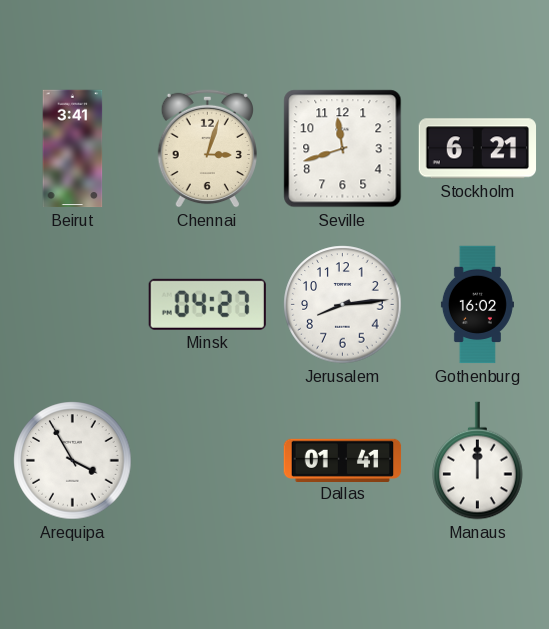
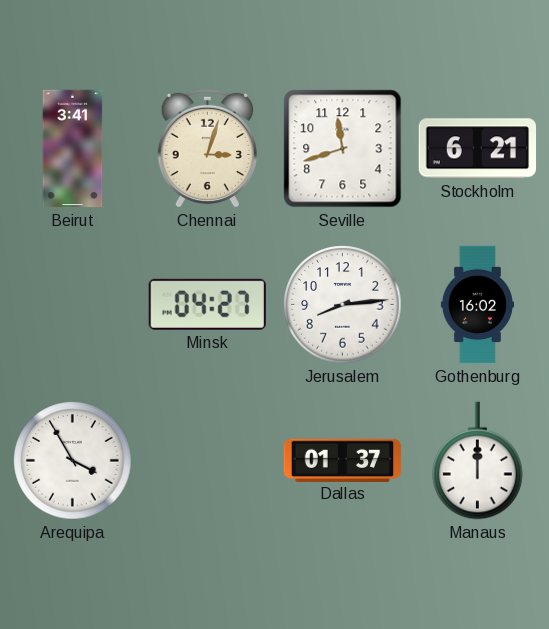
Dallas: 01:41 -> 01:37 (343, 460)
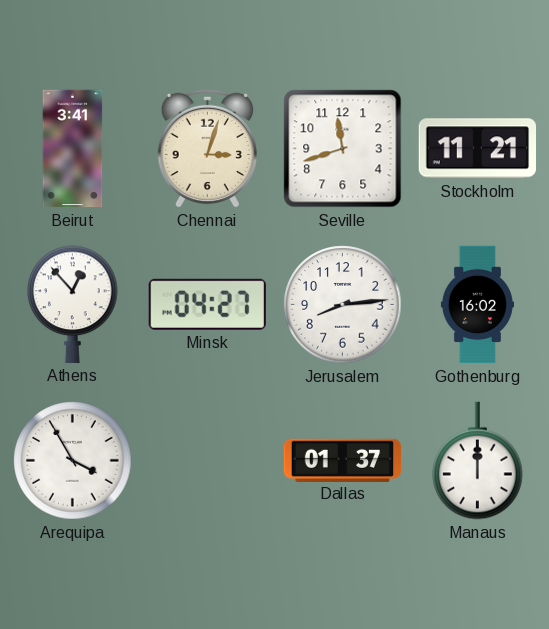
Stockholm: 6:21 -> 11:21 (478, 149)
Athens: none -> 12:53 (73, 304)
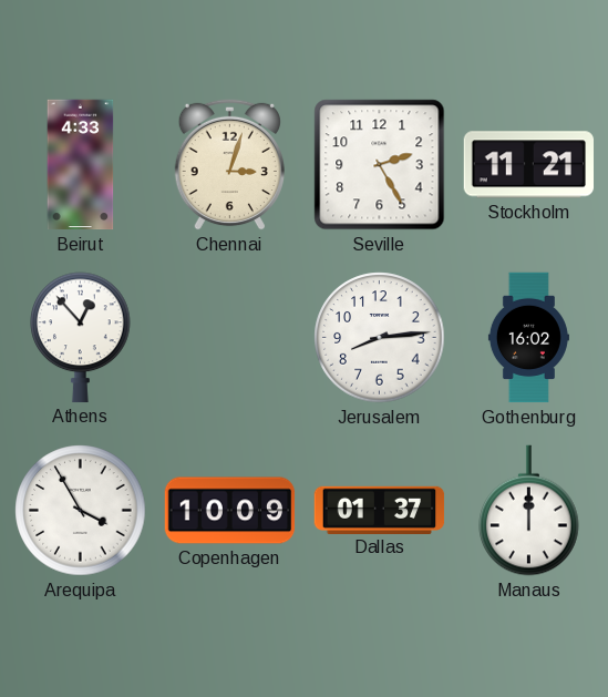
Beirut: 3:41 -> 4:33 (81, 165)
Seville: 11:42 -> 2:25 (380, 165)
Minsk: 04:27 -> none (207, 304)
Copenhagen: none -> 10:09 (230, 511)
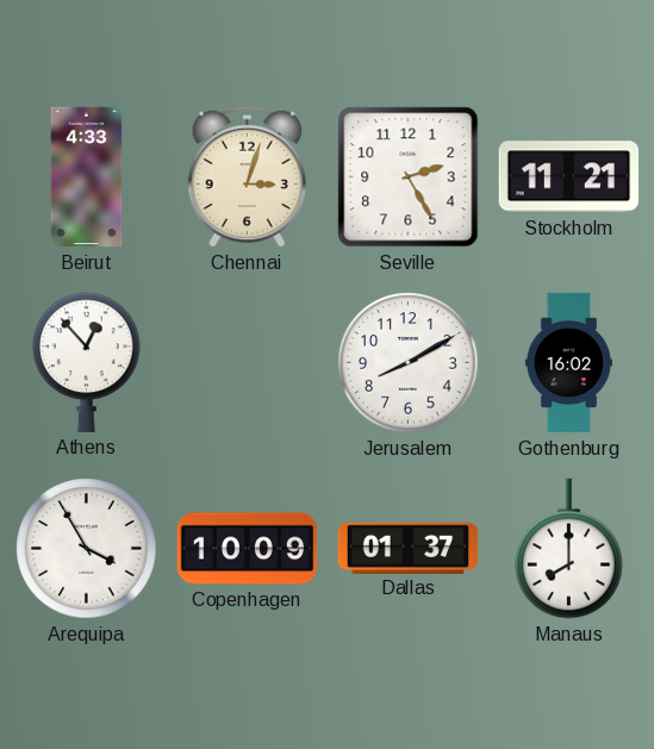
Jerusalem: 8:14 -> 8:10 (409, 363)
Manaus: 12:00 -> 8:00 (569, 549)
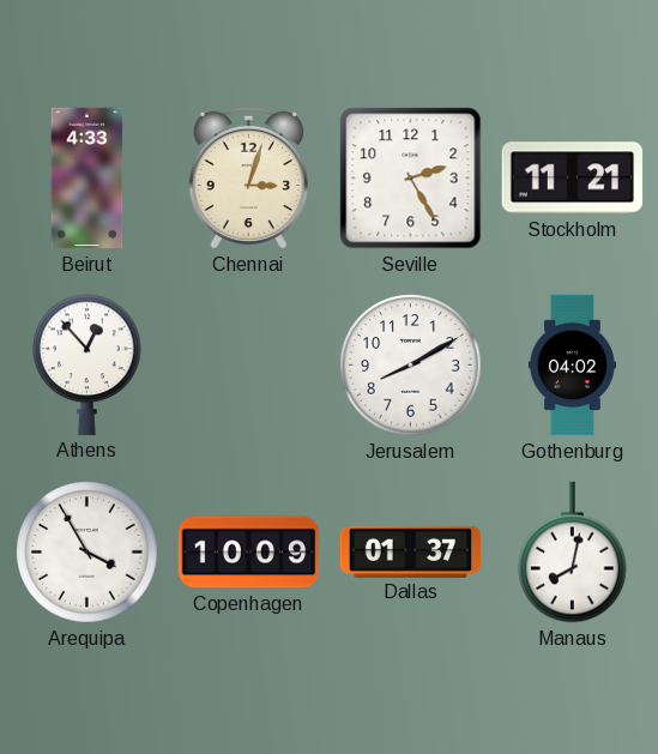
Gothenburg: 16:02 -> 04:02 (572, 366)
Manaus: 8:00 -> 8:02 (573, 553)
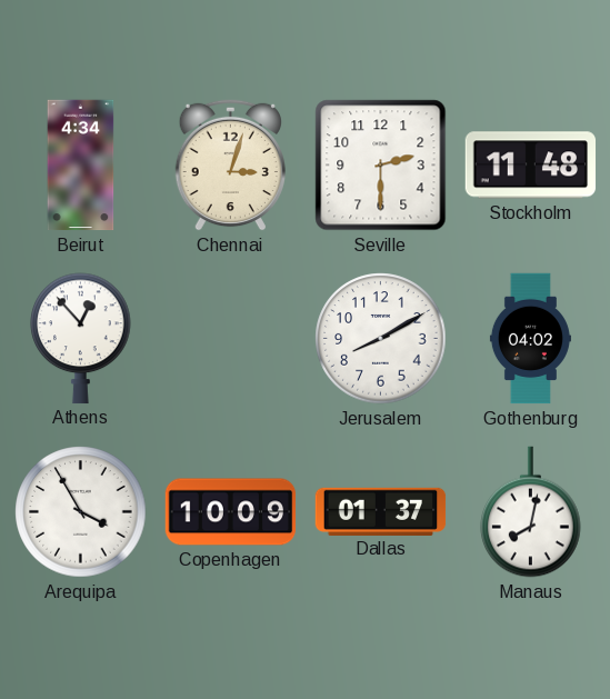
Beirut: 4:33 -> 4:34 (81, 166)
Seville: 2:25 -> 2:30 (381, 166)
Stockholm: 11:21 -> 11:48 (531, 166)
